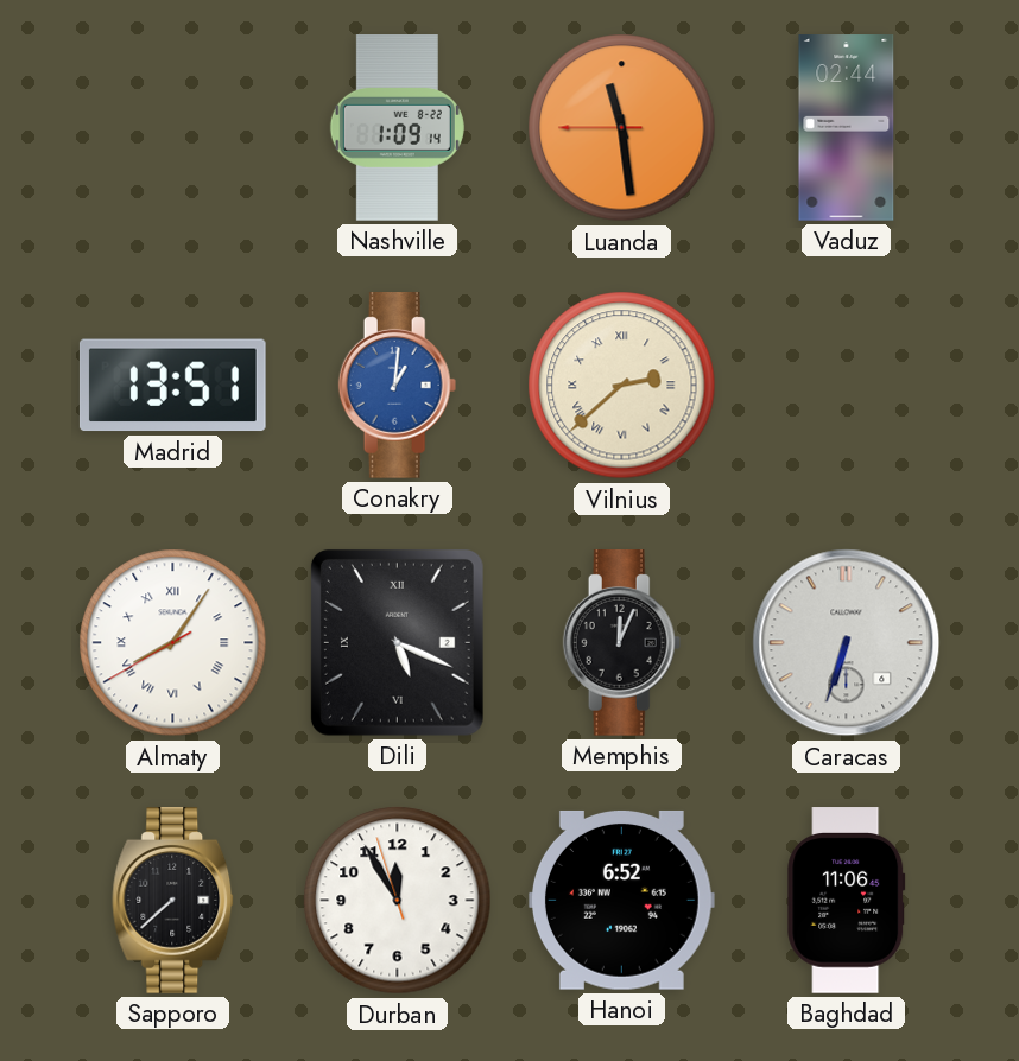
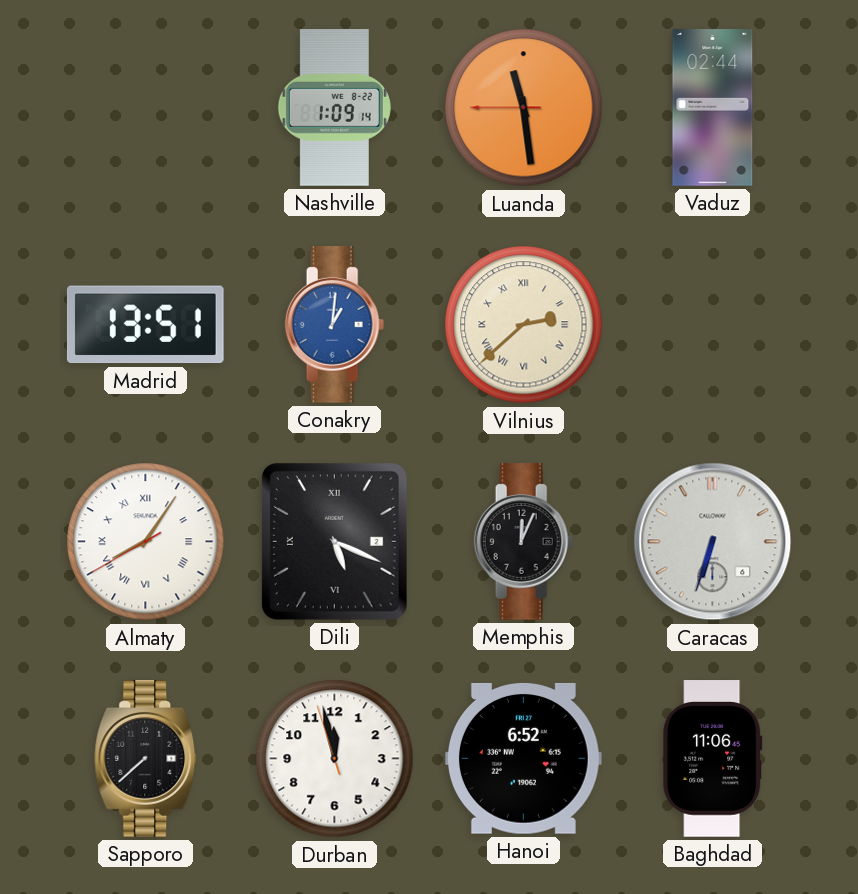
Durban: 11:54 -> 11:57 (335, 759)
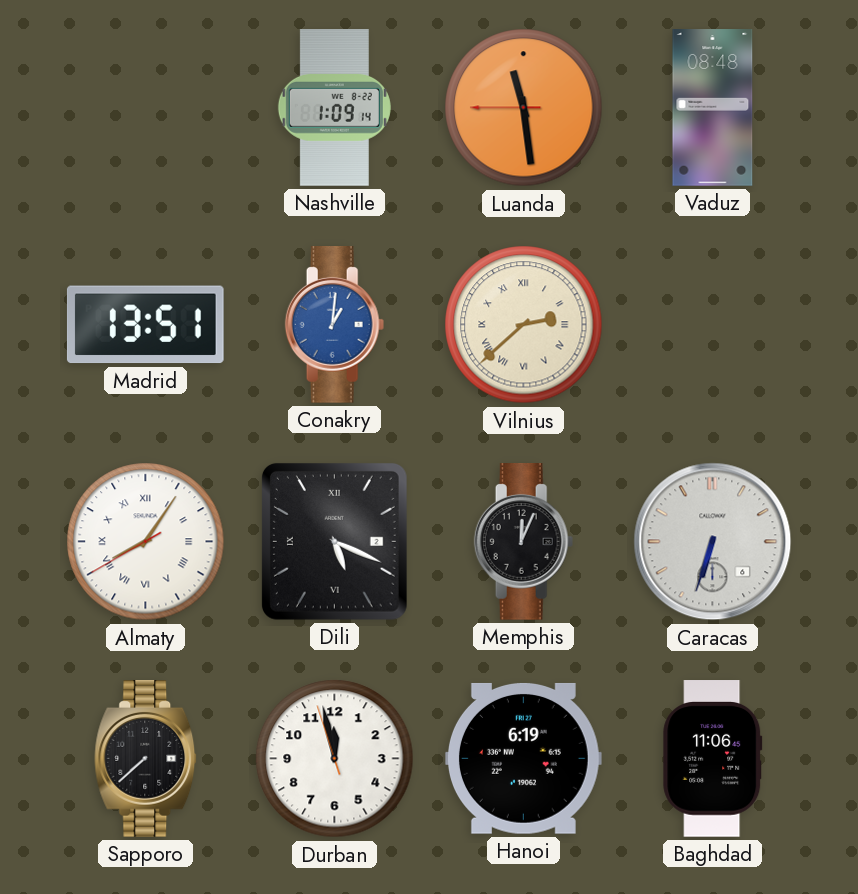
Vaduz: 02:44 -> 08:48 (713, 108)
Hanoi: 6:52 -> 6:19 (523, 759)
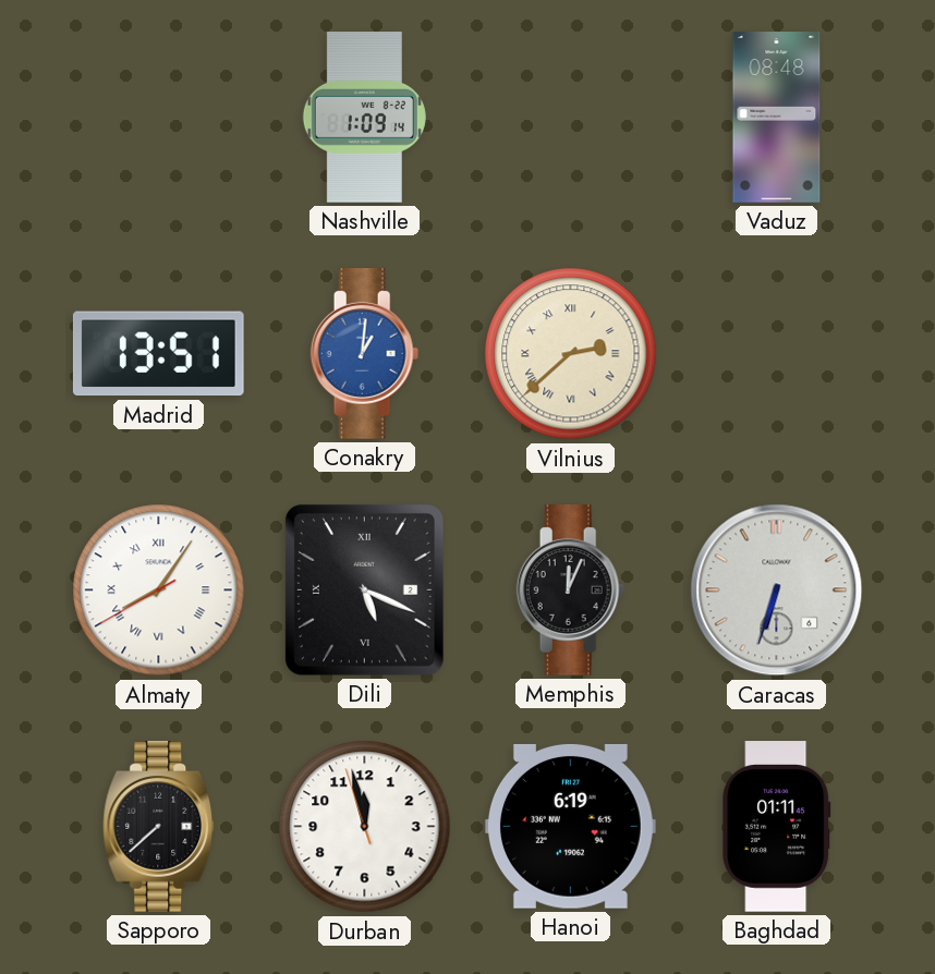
Luanda: 11:28 -> none (524, 108)
Baghdad: 11:06 -> 01:11 (777, 827)
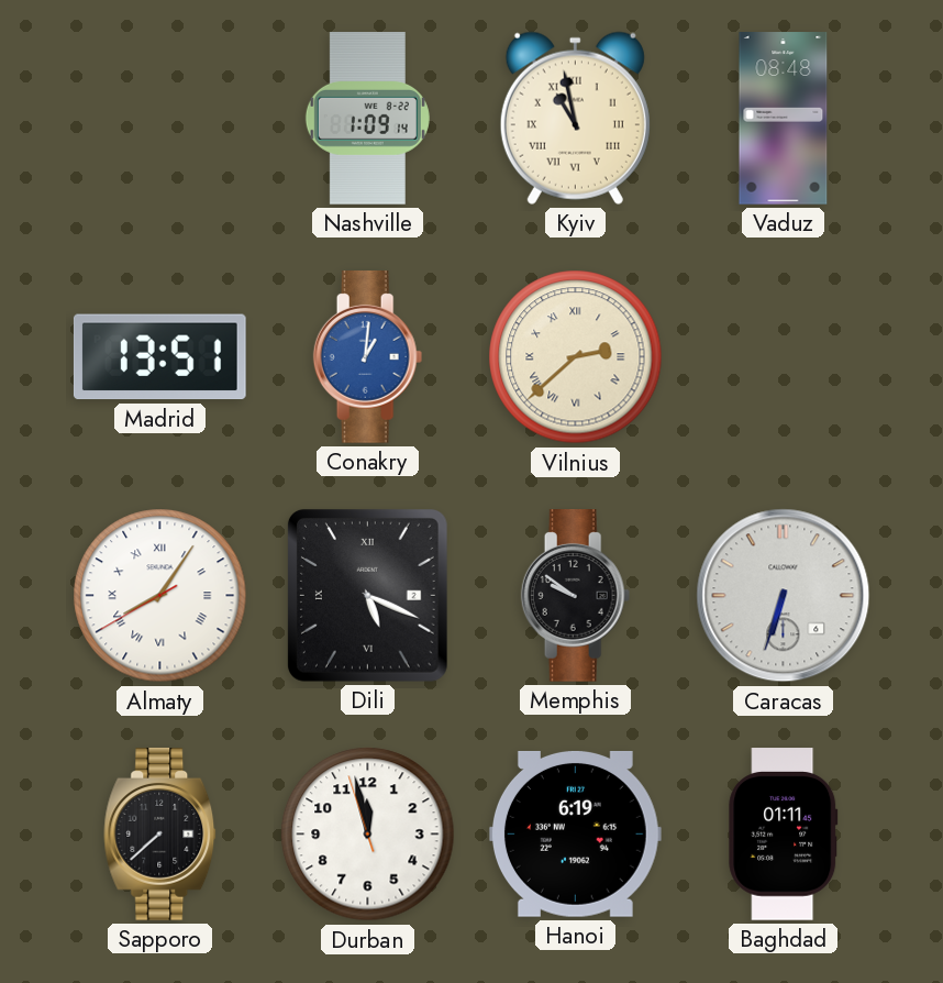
Kyiv: none -> 10:58 (575, 118)
Memphis: 12:04 -> 9:51 (576, 596)
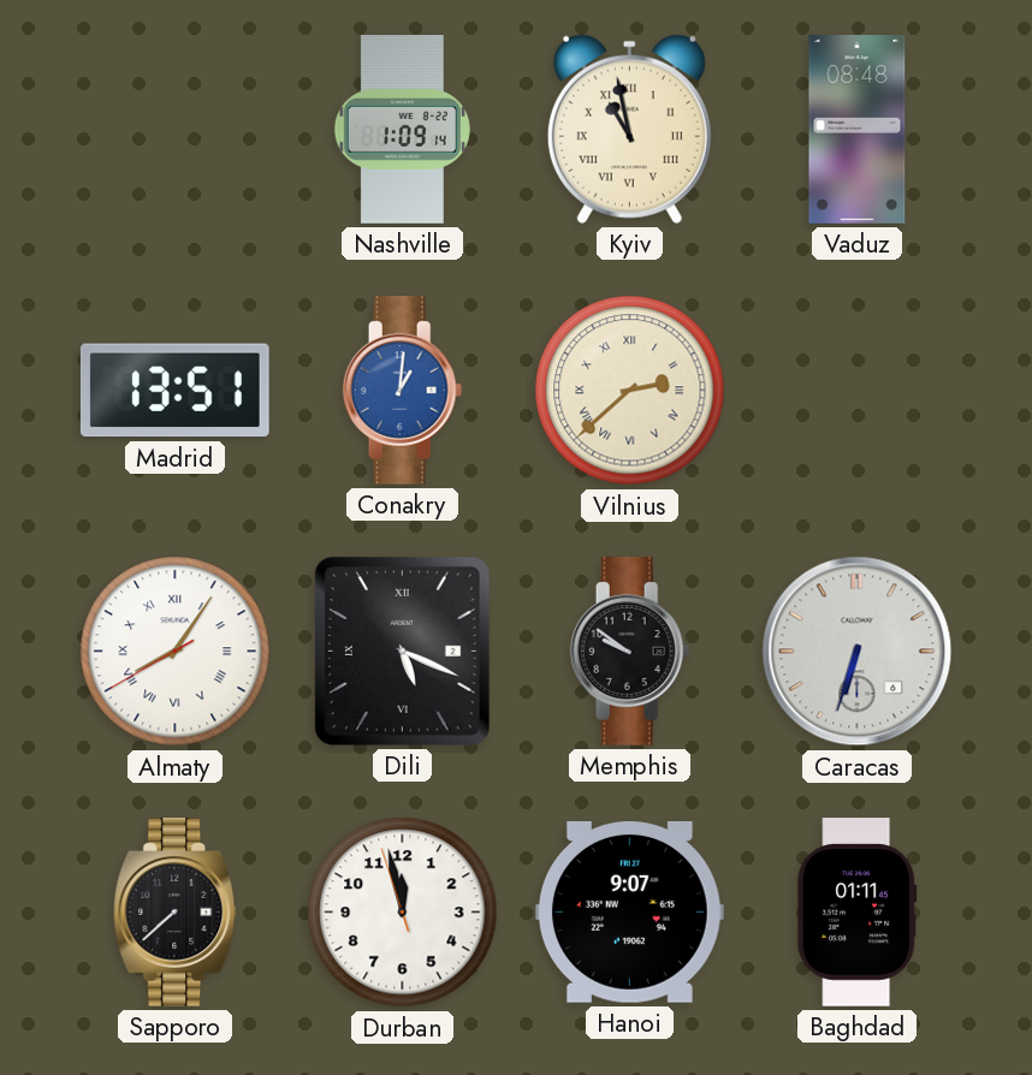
Hanoi: 6:19 -> 9:07 (629, 913)
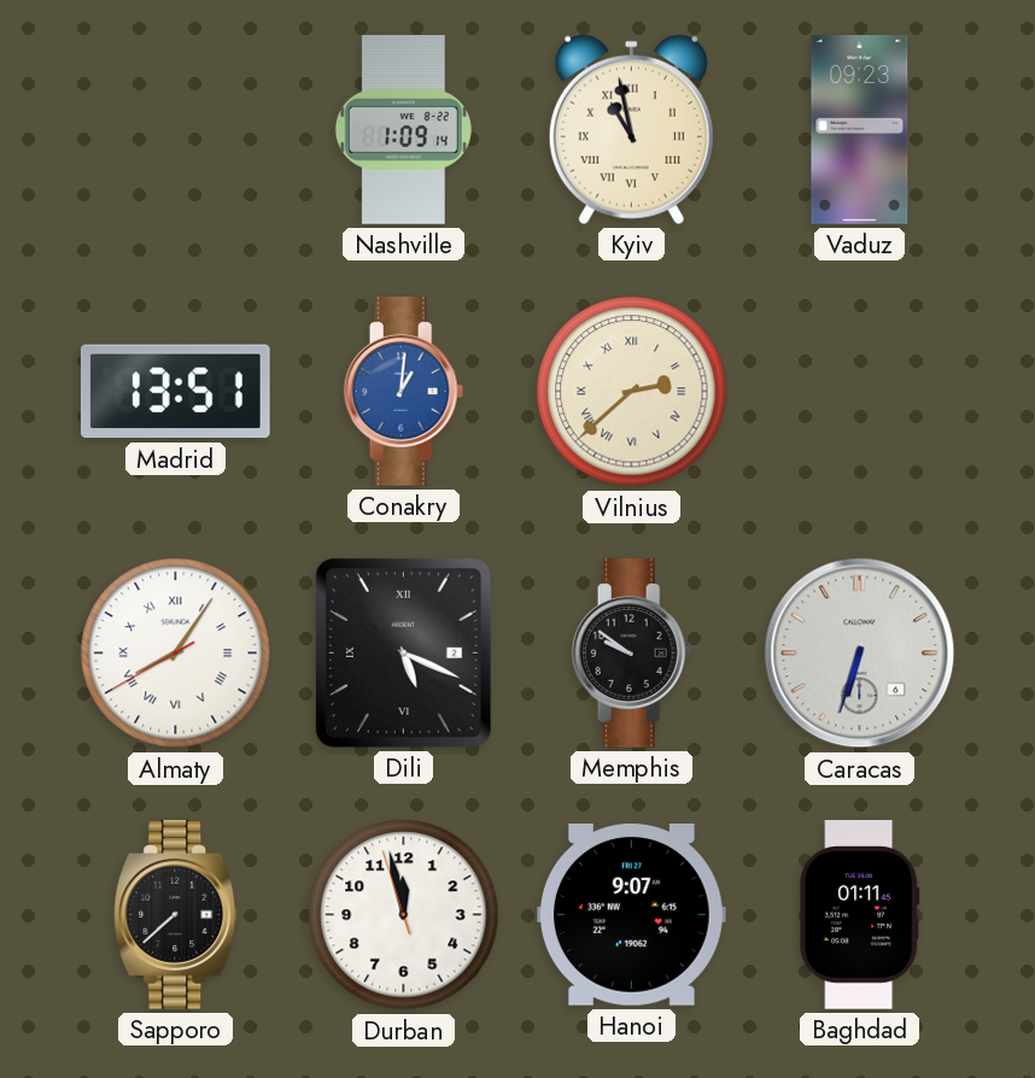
Vaduz: 08:48 -> 09:23 (860, 130)
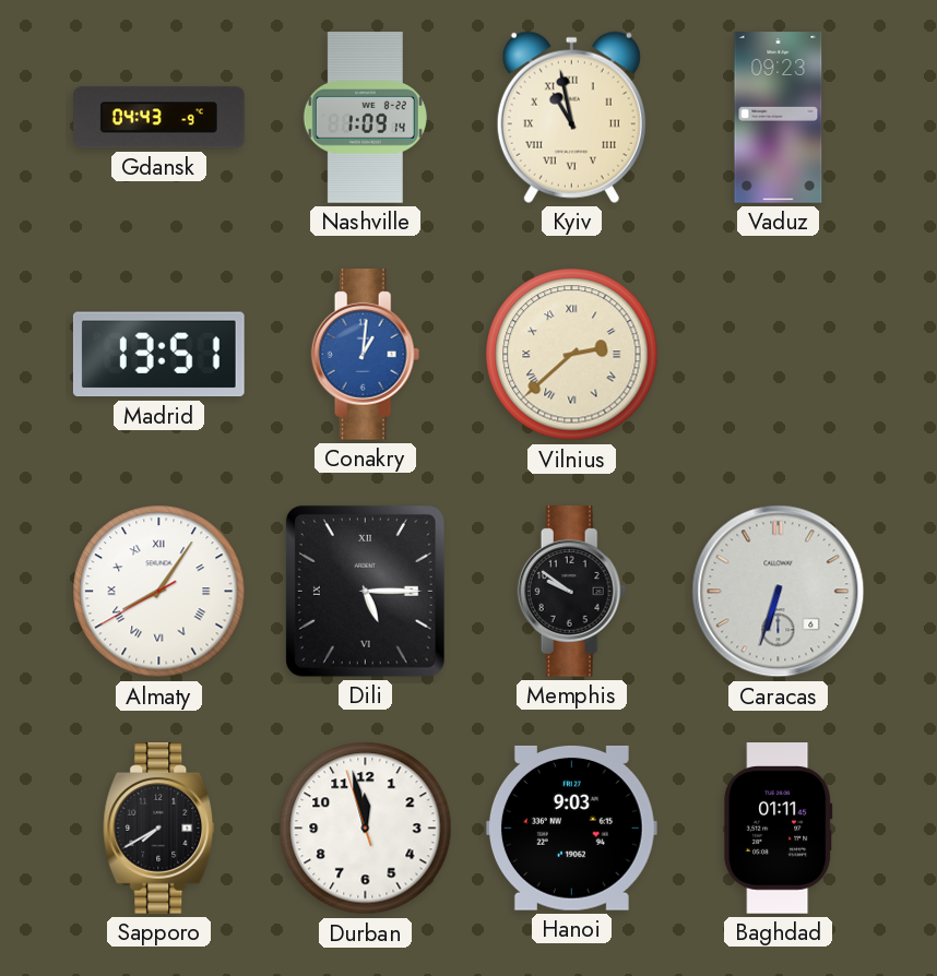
Gdansk: none -> 04:43 (159, 118)
Dili: 5:19 -> 5:15 (365, 591)
Sapporo: 7:38 -> 7:40 (159, 829)
Hanoi: 9:07 -> 9:03 (571, 829)
